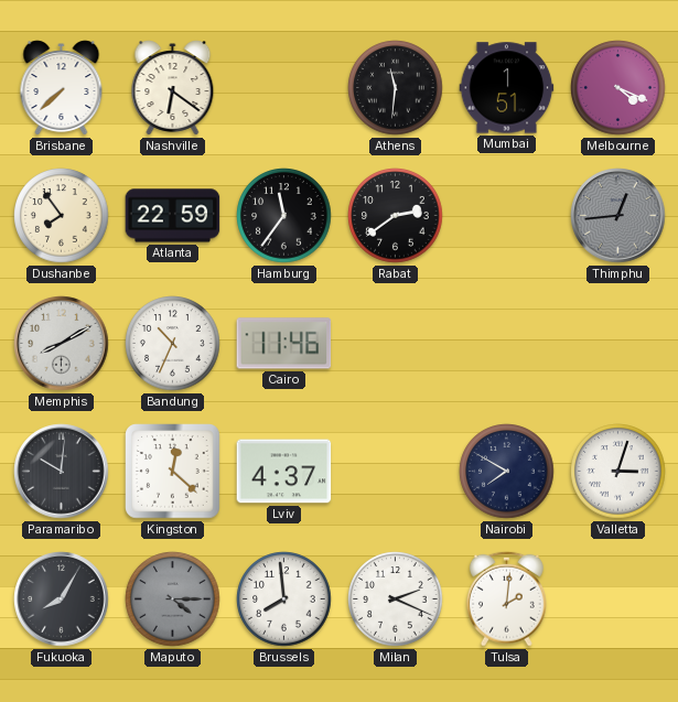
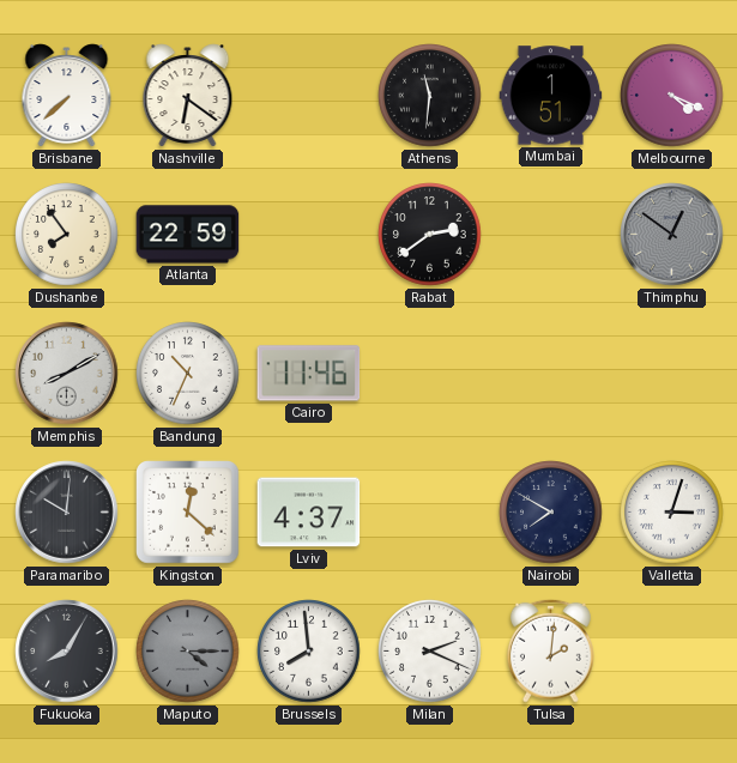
Hamburg: 11:36 -> none (284, 216)
Thimphu: 12:44 -> 12:51 (672, 235)
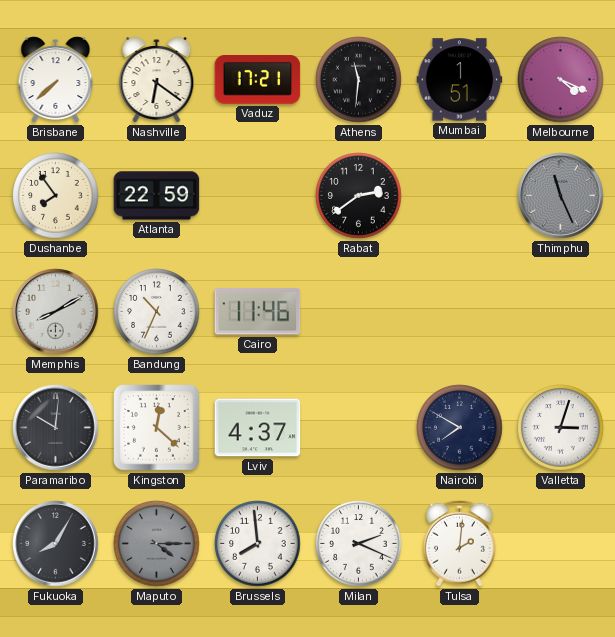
Vaduz: none -> 17:21 (258, 80)
Thimphu: 12:51 -> 11:26 (561, 196)
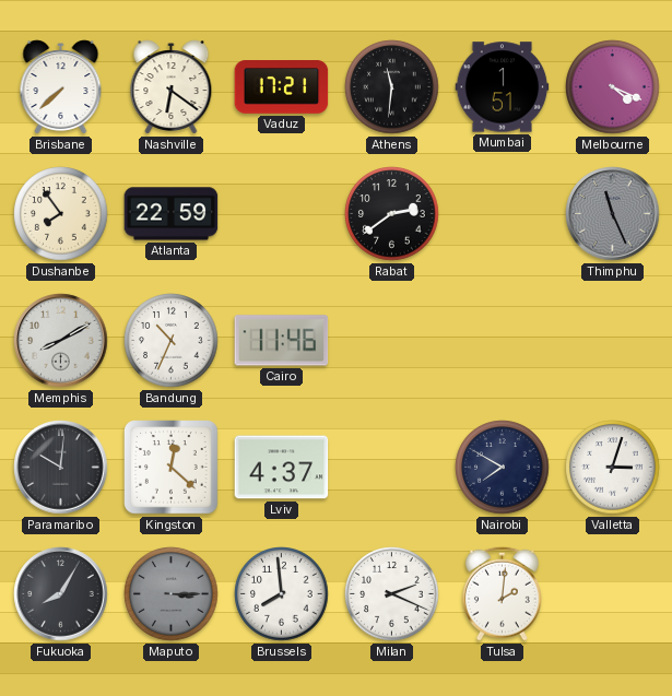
Maputo: 4:15 -> 3:15 (172, 594)
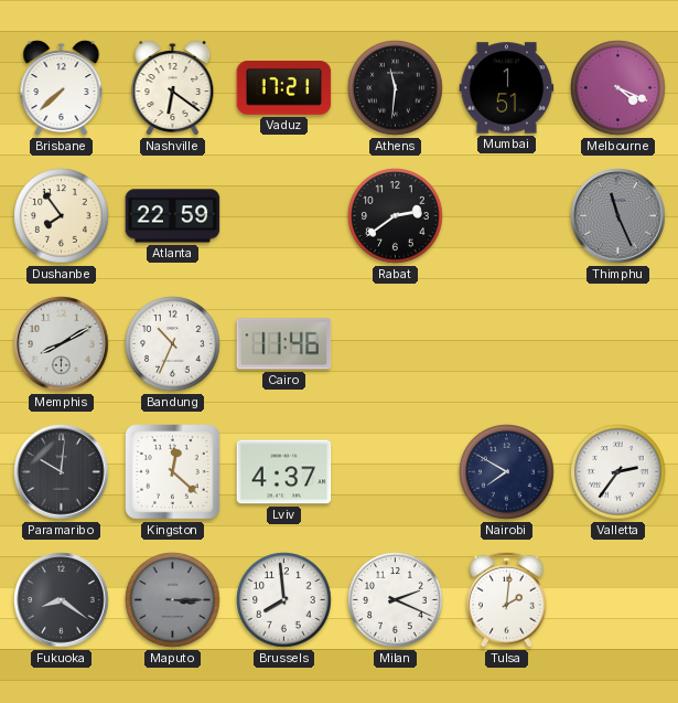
Valletta: 3:03 -> 2:36 (618, 472)
Fukuoka: 8:05 -> 8:21 (62, 600)
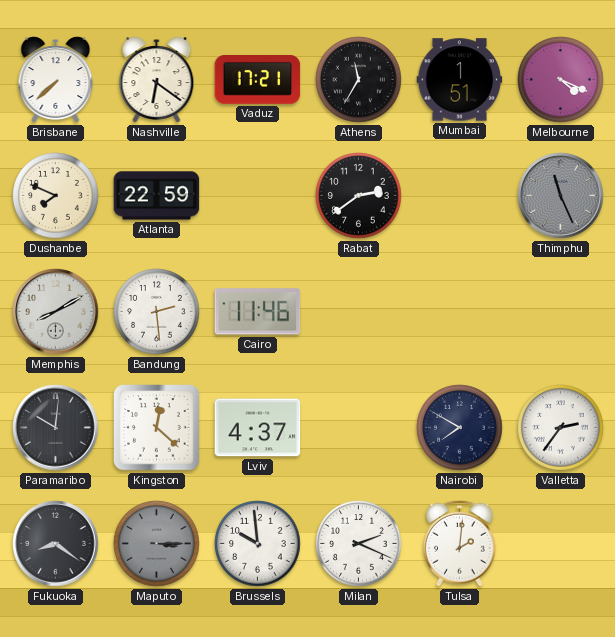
Athens: 11:31 -> 11:35 (359, 80)
Dushanbe: 7:54 -> 7:49 (56, 196)
Bandung: 10:34 -> 2:29 (157, 312)
Brussels: 7:59 -> 9:59 (258, 544)
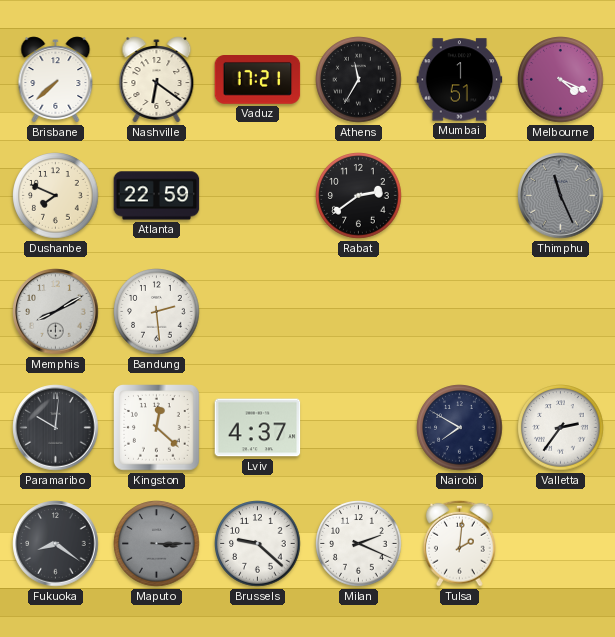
Cairo: 11:46 -> none (258, 312)
Brussels: 9:59 -> 9:22 (258, 544)
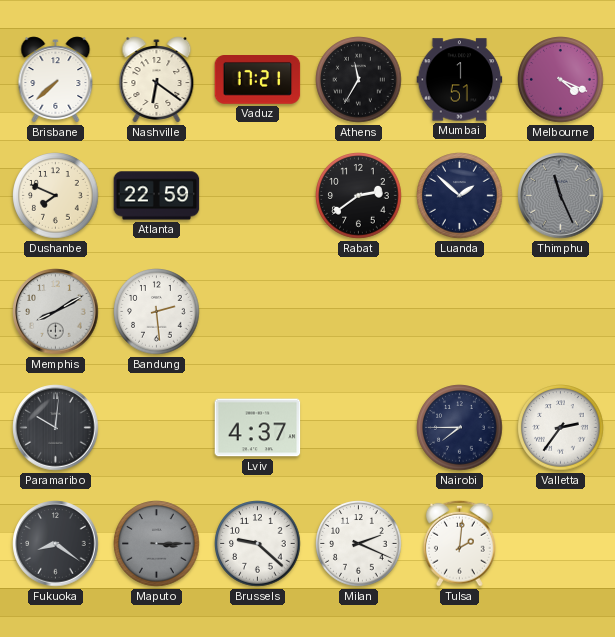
Luanda: none -> 1:52 (460, 196)
Kingston: 12:22 -> none (157, 428)
Nairobi: 7:50 -> 7:45 (460, 428)
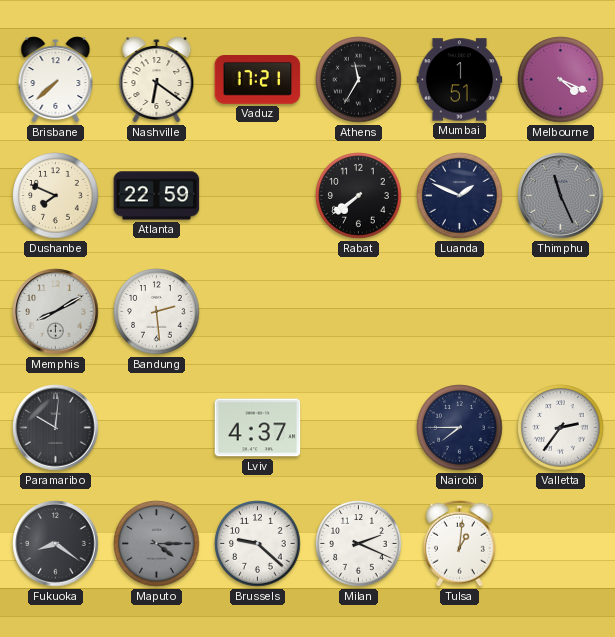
Rabat: 2:39 -> 7:39 (359, 196)
Luanda: 1:52 -> 1:49 (460, 196)
Maputo: 3:15 -> 4:15 (157, 544)
Tulsa: 2:01 -> 1:01 (459, 543)
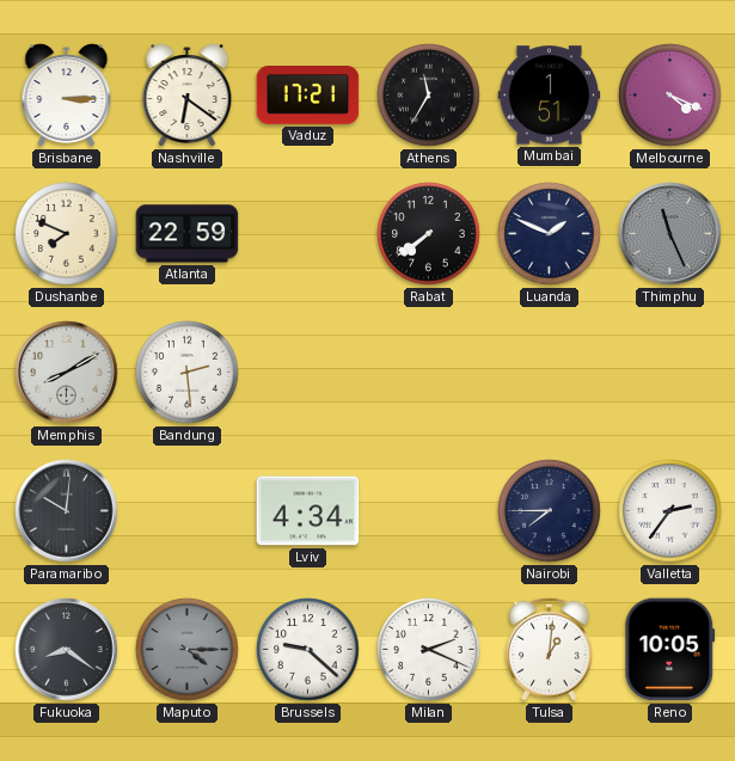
Brisbane: 7:38 -> 3:15 (67, 96)
Lviv: 4:37 -> 4:34 (308, 511)
Reno: none -> 10:05 (670, 650)
